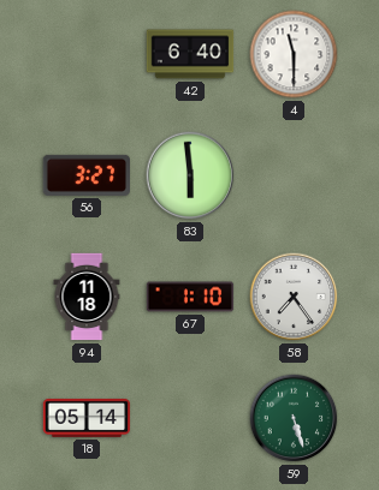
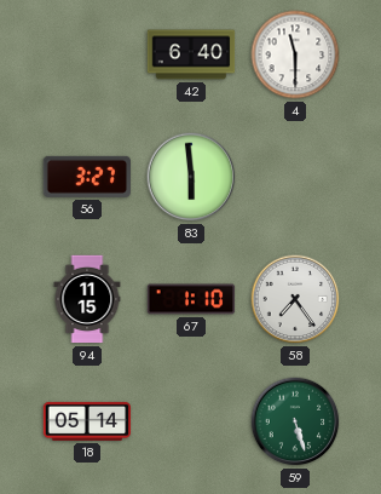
94: 11:18 -> 11:15 (87, 299)
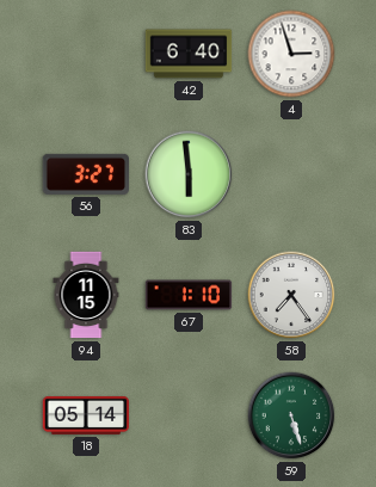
4: 11:30 -> 2:57 (291, 54)
